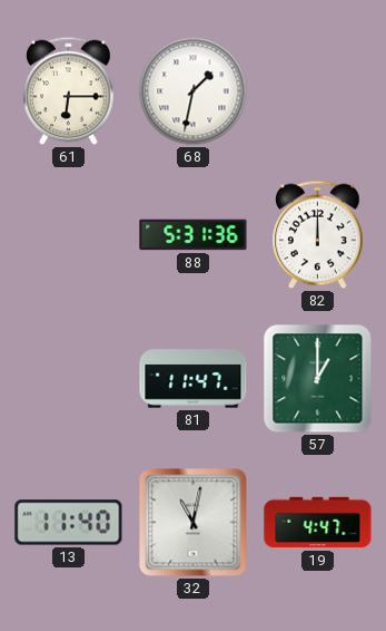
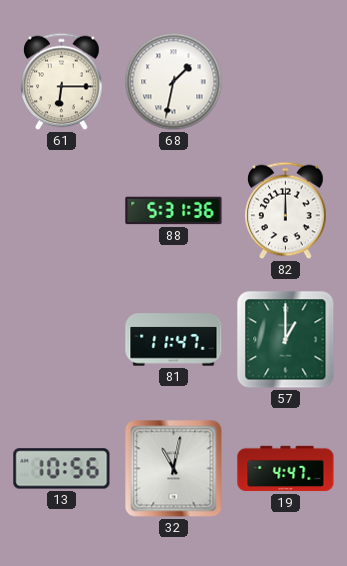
13: 11:40 -> 10:56 (62, 469)
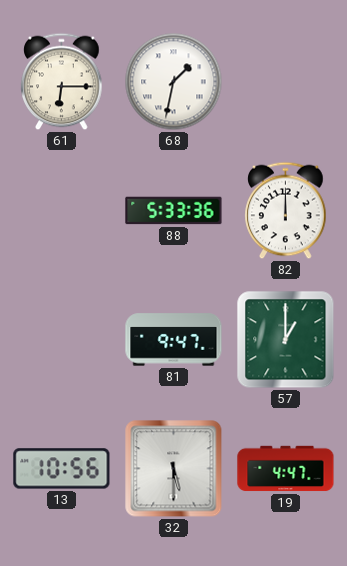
88: 5:31 -> 5:33 (174, 211)
81: 11:47 -> 9:47 (174, 340)
32: 11:02 -> 5:30 (174, 469)
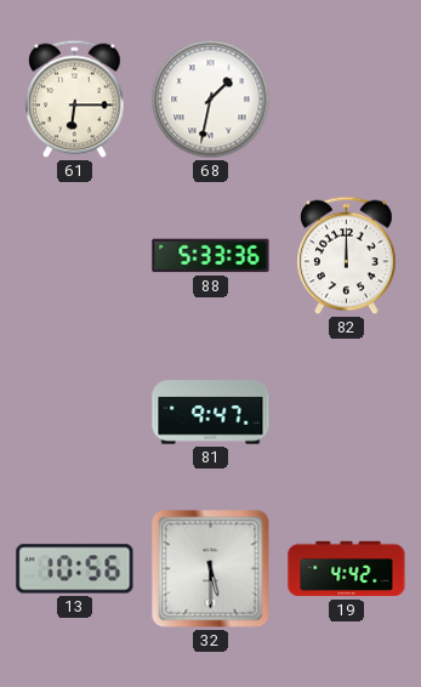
57: 1:00 -> none (286, 340)
19: 4:47 -> 4:42 (347, 569)
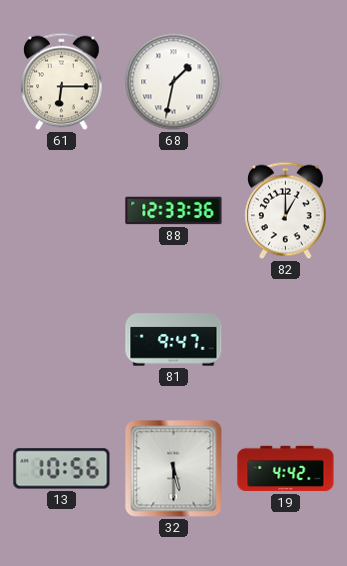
88: 5:33 -> 12:33 (174, 211)
82: 12:00 -> 1:00 (286, 211)
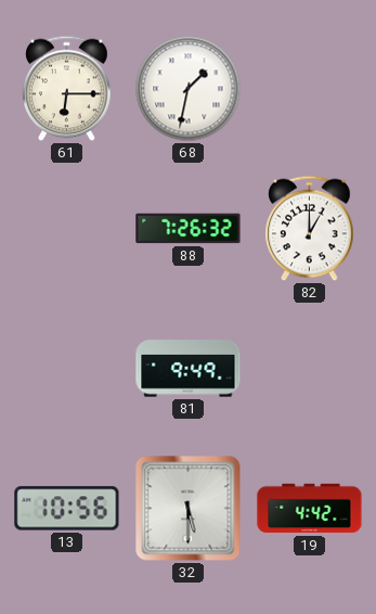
88: 12:33 -> 7:26 (189, 229)
81: 9:47 -> 9:49 (189, 369)
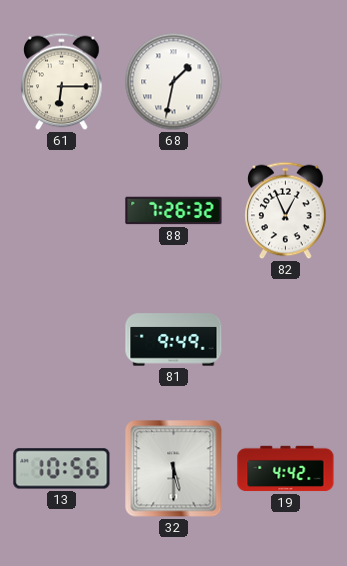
82: 1:00 -> 12:56 (286, 211)
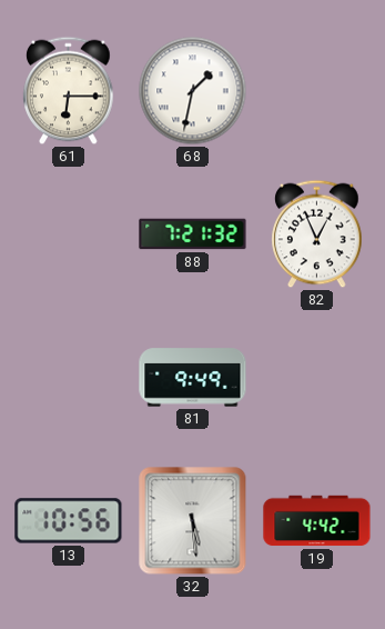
88: 7:26 -> 7:21 (193, 234)
32: 5:30 -> 5:29 (193, 521)
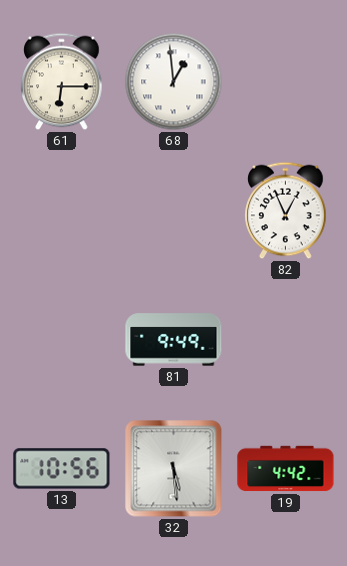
68: 1:32 -> 12:59 (174, 82)
88: 7:21 -> none (193, 234)
